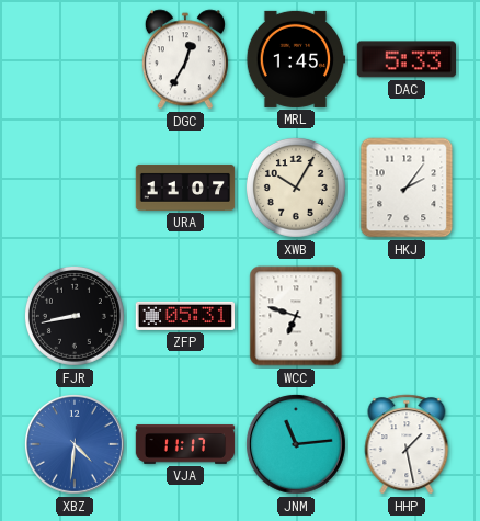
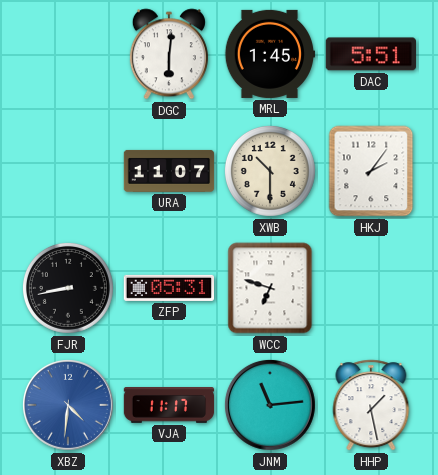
DGC: 12:35 -> 6:01 (169, 54)
DAC: 5:33 -> 5:51 (370, 54)
XWB: 10:05 -> 10:30 (270, 171)
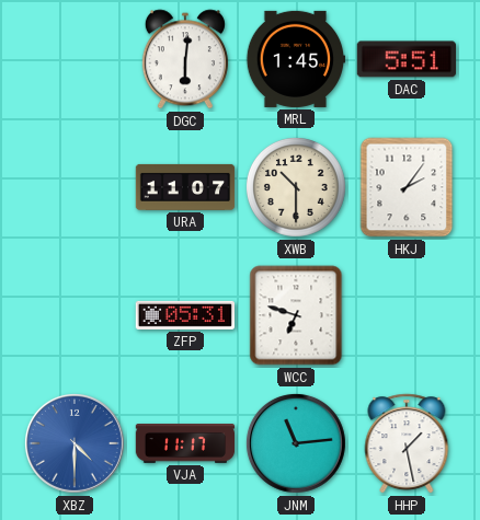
FJR: 8:43 -> none (68, 288)
XBZ: 4:31 -> 4:30 (75, 443)
